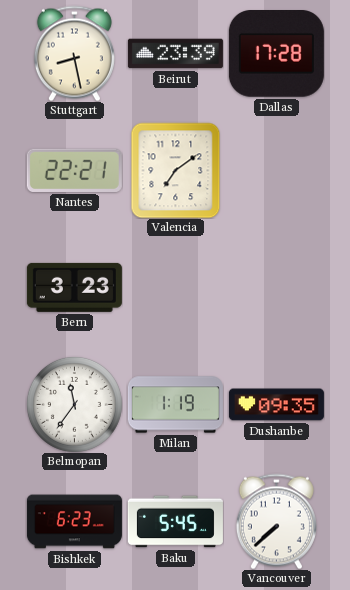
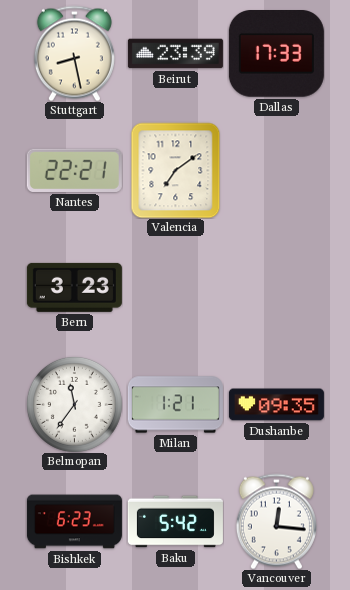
Dallas: 17:28 -> 17:33 (276, 54)
Milan: 1:19 -> 1:21 (175, 405)
Baku: 5:45 -> 5:42 (175, 522)
Vancouver: 7:38 -> 12:16 (276, 521)
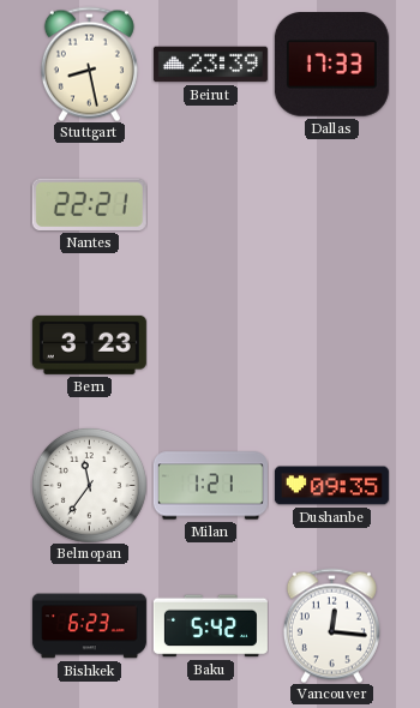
Valencia: 7:09 -> none (176, 170)
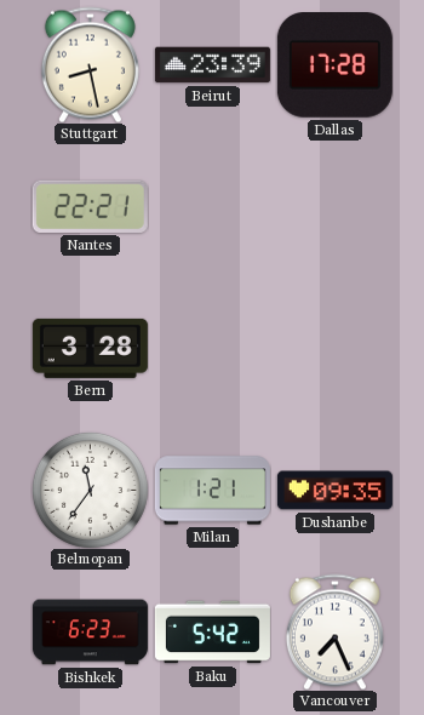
Dallas: 17:33 -> 17:28 (334, 65)
Bern: 3:23 -> 3:28 (90, 348)
Vancouver: 12:16 -> 7:26 (334, 631)
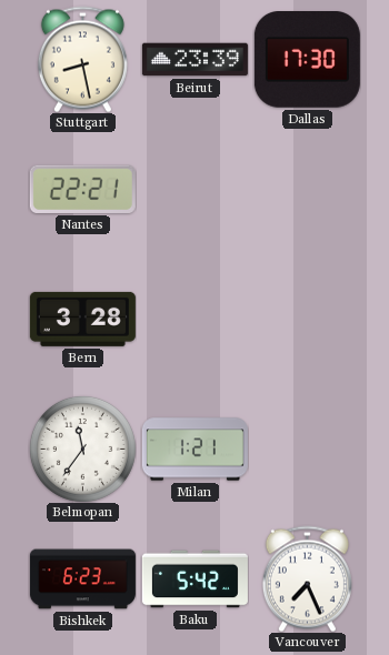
Dallas: 17:28 -> 17:30 (307, 60)
Dushanbe: 09:35 -> none (334, 491)
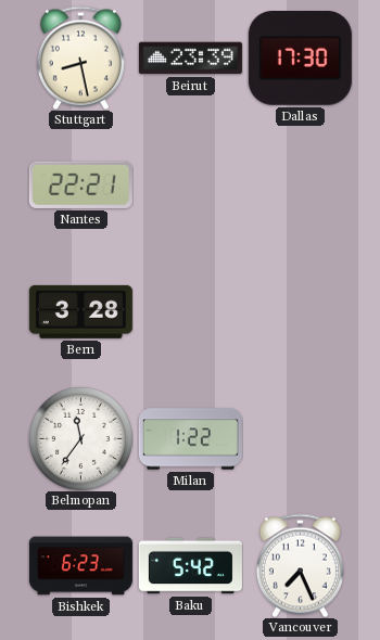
Milan: 1:21 -> 1:22 (190, 439)
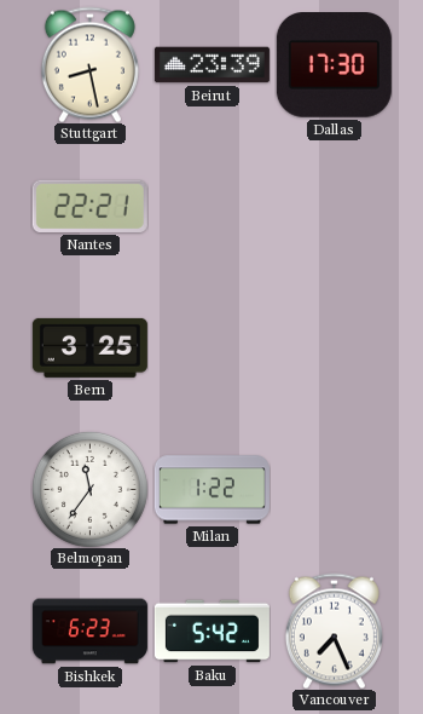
Bern: 3:28 -> 3:25 (89, 347)
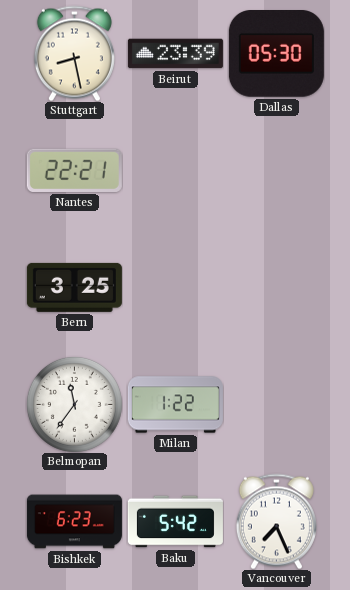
Dallas: 17:30 -> 05:30 (276, 54)
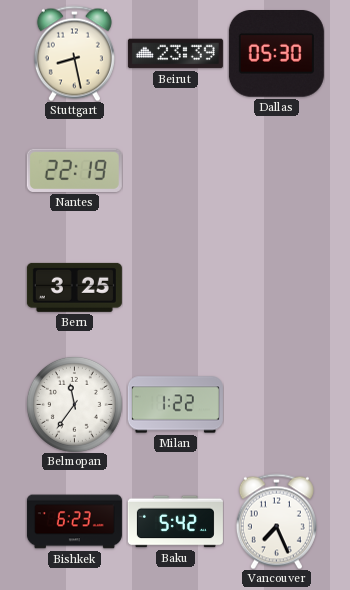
Nantes: 22:21 -> 22:19 (74, 170)
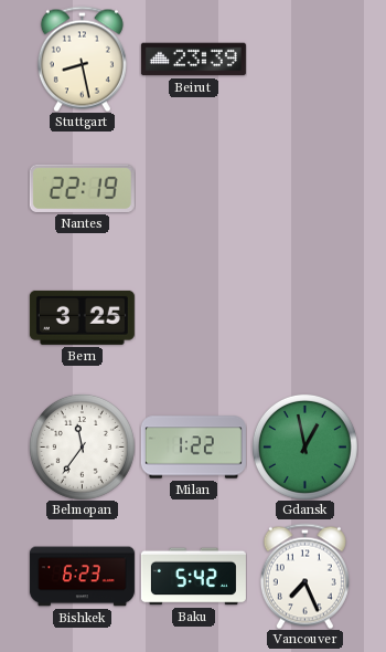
Dallas: 05:30 -> none (276, 54)
Gdansk: none -> 12:58 (304, 446)
